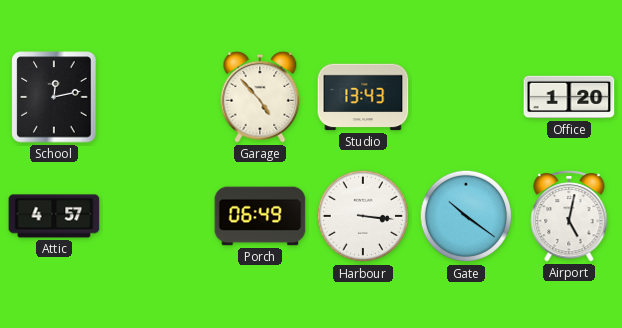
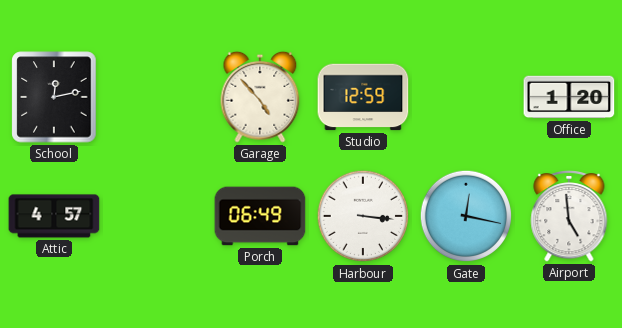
Studio: 13:43 -> 12:59 (363, 97)
Gate: 10:21 -> 12:17 (466, 216)
Airport: 5:02 -> 4:59 (569, 216)
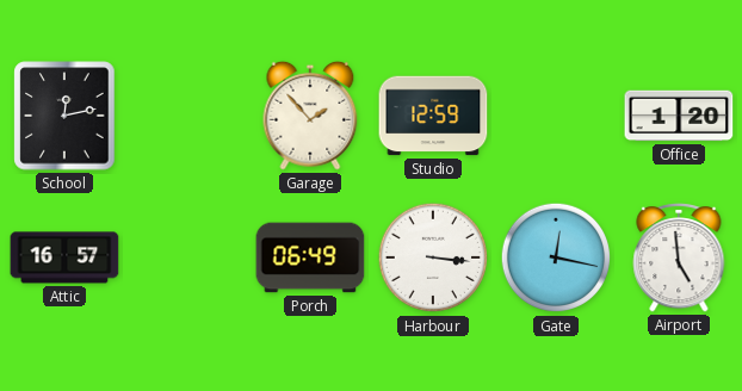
Garage: 4:53 -> 1:53 (310, 116)
Attic: 4:57 -> 16:57 (64, 257)
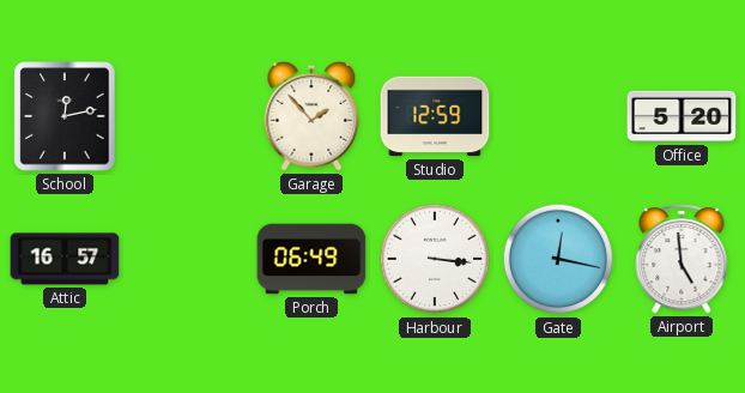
Office: 1:20 -> 5:20 (682, 116)
